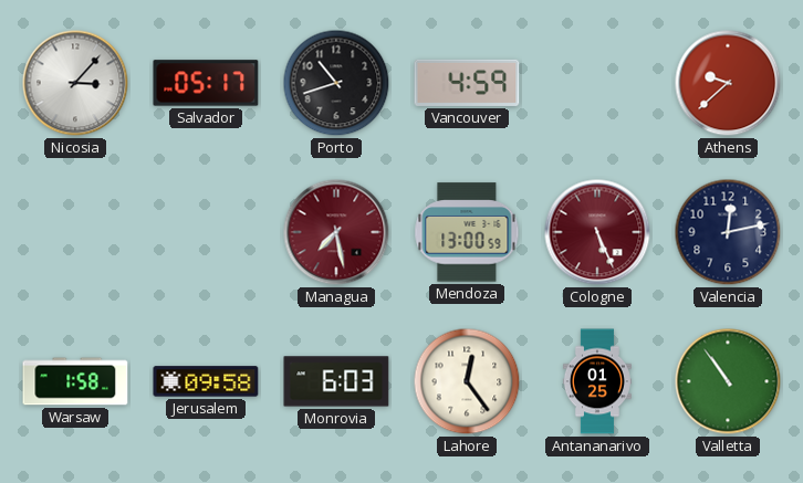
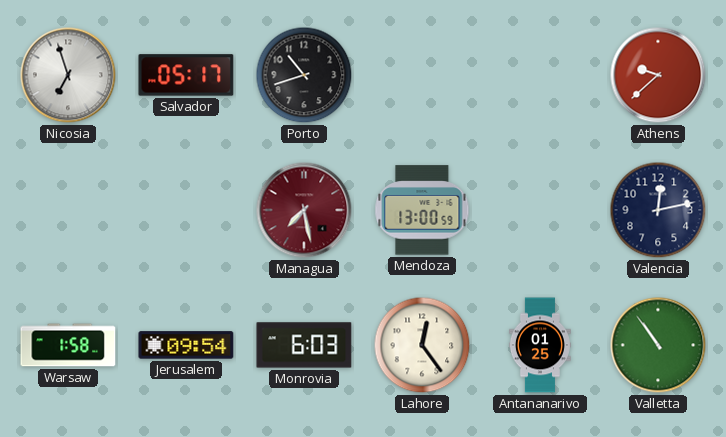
Nicosia: 3:07 -> 6:57 (68, 75)
Vancouver: 4:59 -> none (467, 83)
Cologne: 5:26 -> none (597, 232)
Jerusalem: 09:58 -> 09:54 (186, 345)
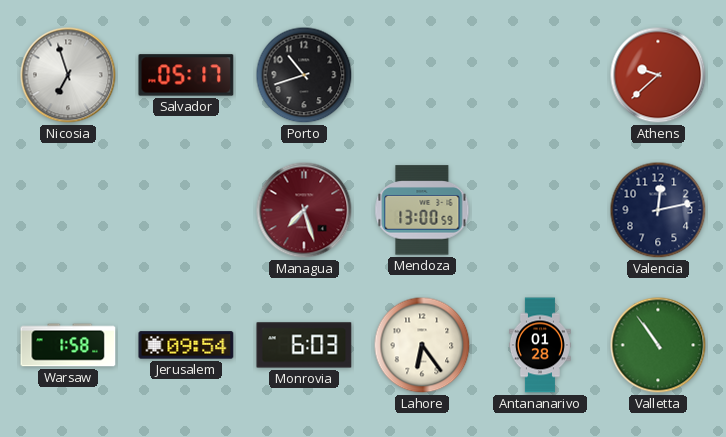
Managua: 7:28 -> 7:27 (304, 210)
Lahore: 12:24 -> 6:24 (422, 345)
Antananarivo: 01:25 -> 01:28 (540, 345)
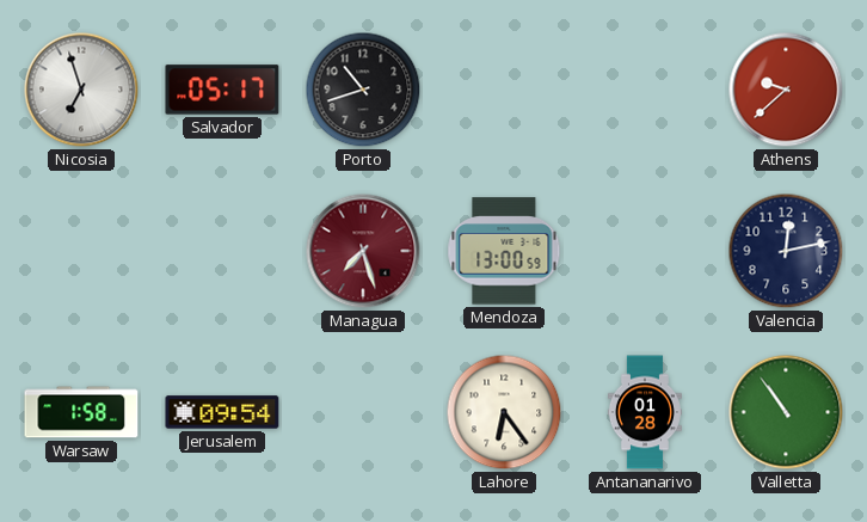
Monrovia: 6:03 -> none (304, 345)
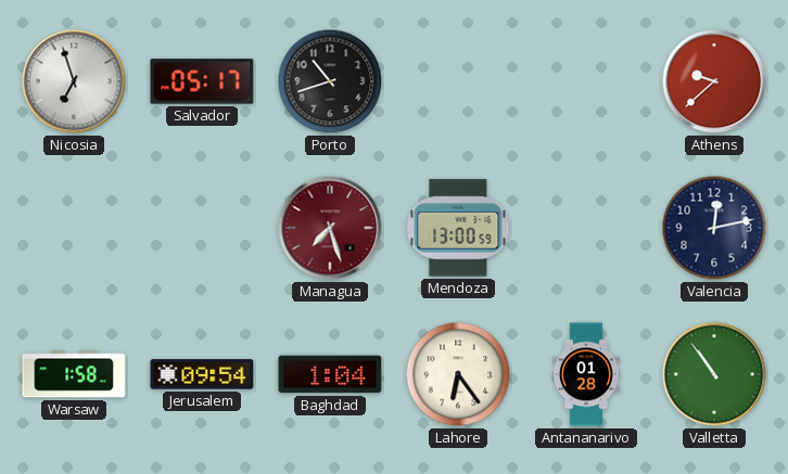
Baghdad: none -> 1:04 (330, 374)
